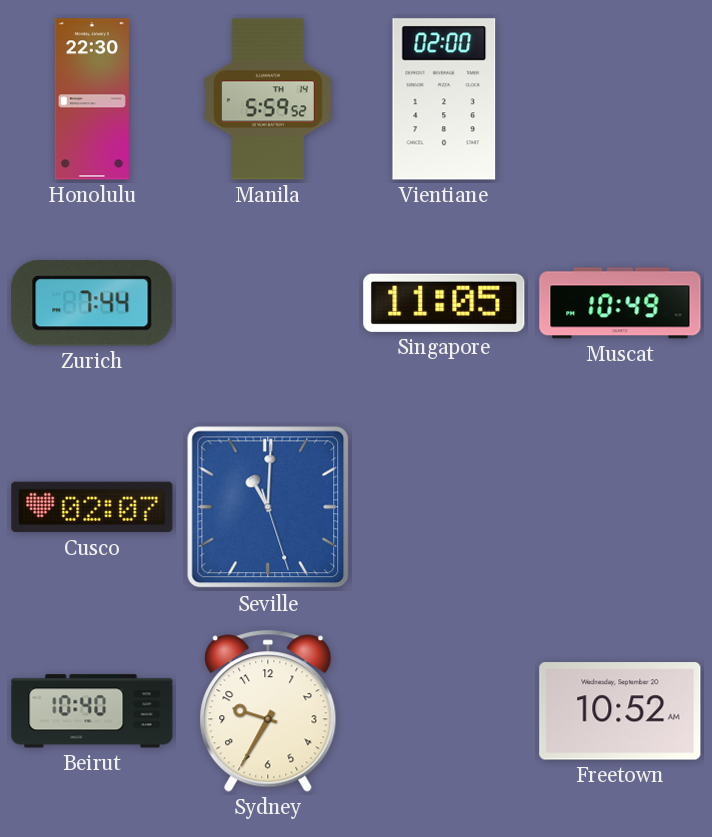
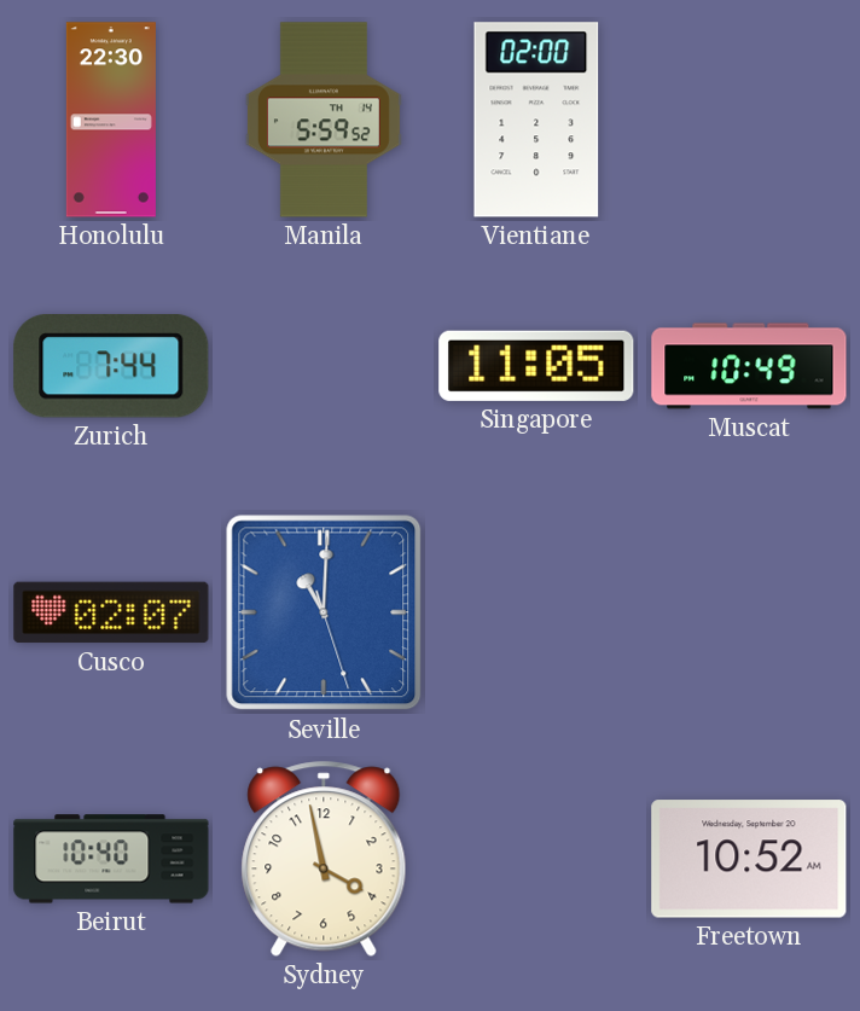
Sydney: 9:35 -> 3:58 (324, 859)
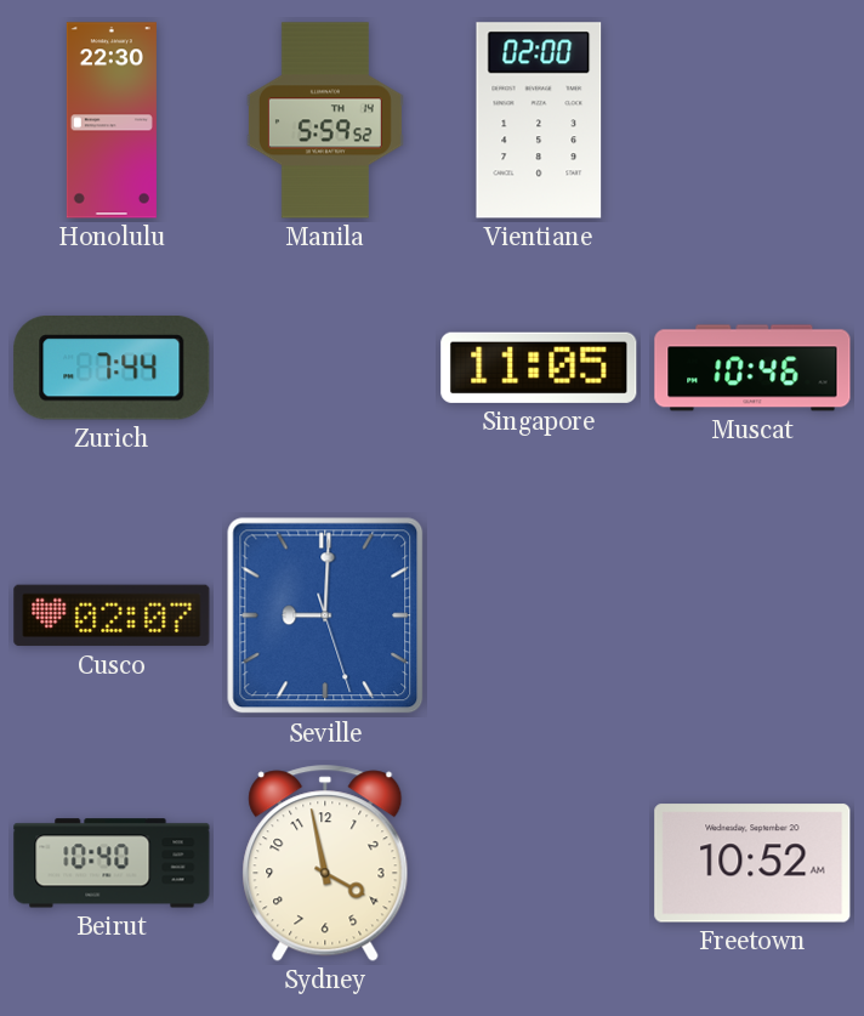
Muscat: 10:49 -> 10:46 (752, 368)
Seville: 11:00 -> 9:00 (325, 615)
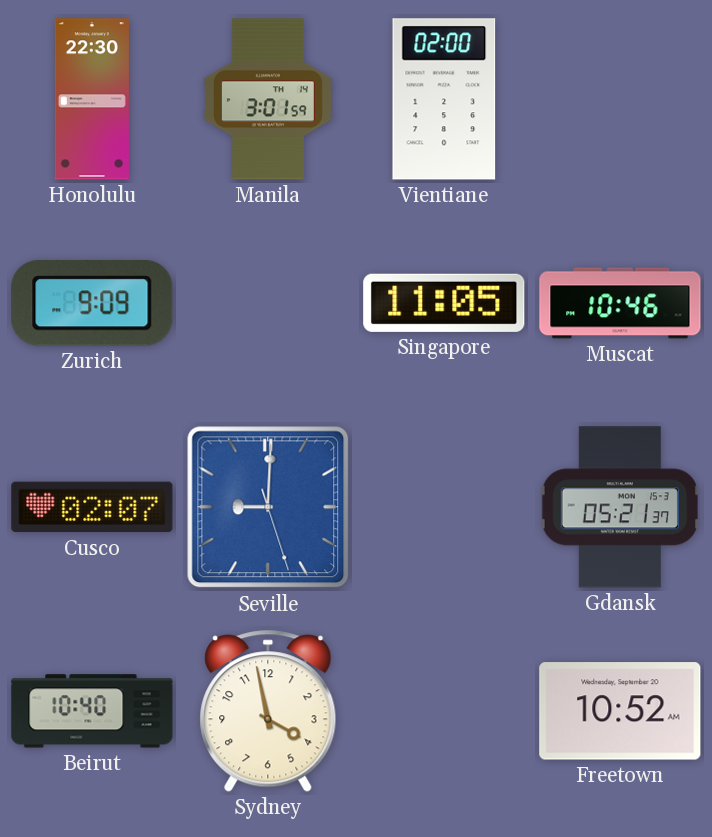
Manila: 5:59 -> 3:01 (268, 99)
Zurich: 7:44 -> 9:09 (92, 304)
Gdansk: none -> 05:21 (620, 507)
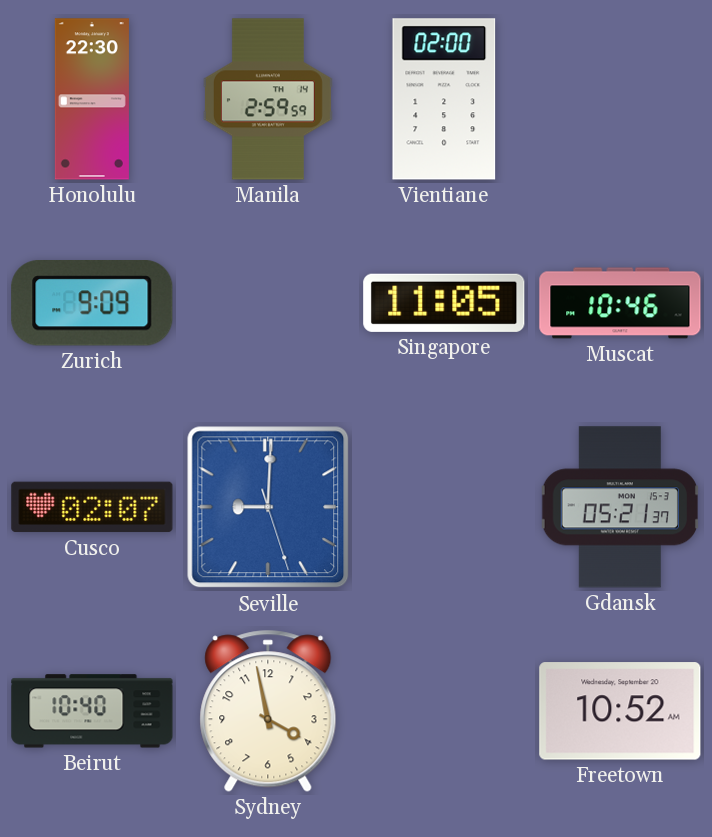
Manila: 3:01 -> 2:59 (268, 99)
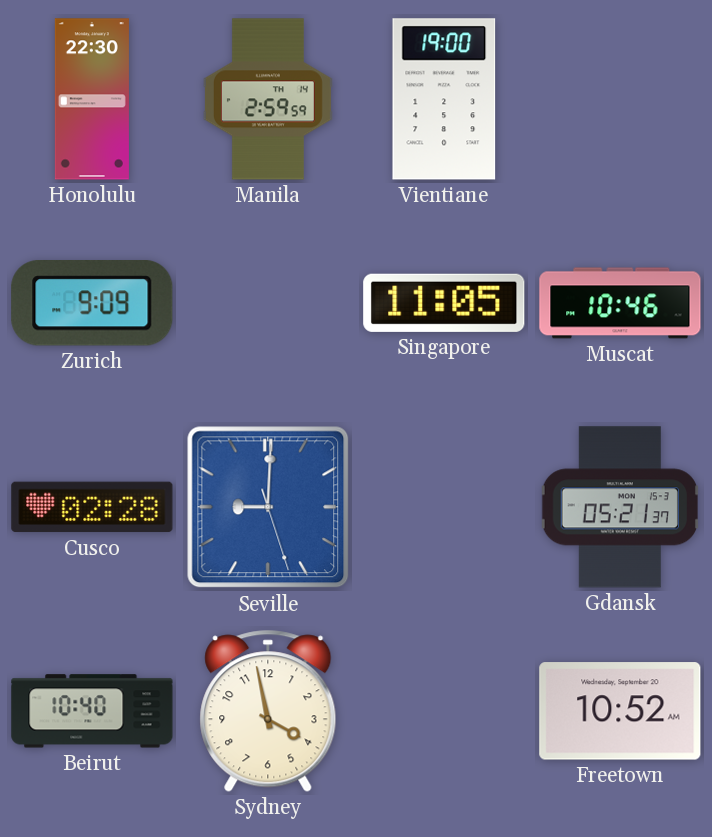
Vientiane: 02:00 -> 19:00 (444, 99)
Cusco: 02:07 -> 02:28 (92, 507)
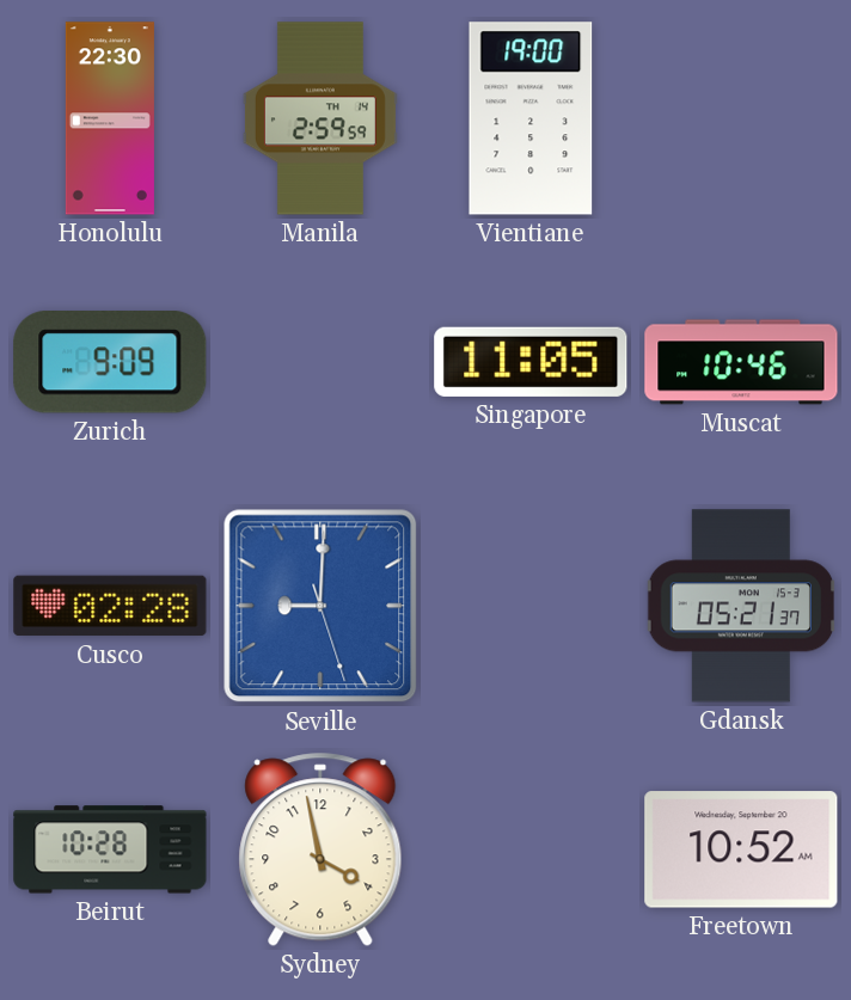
Beirut: 10:40 -> 10:28 (110, 849)
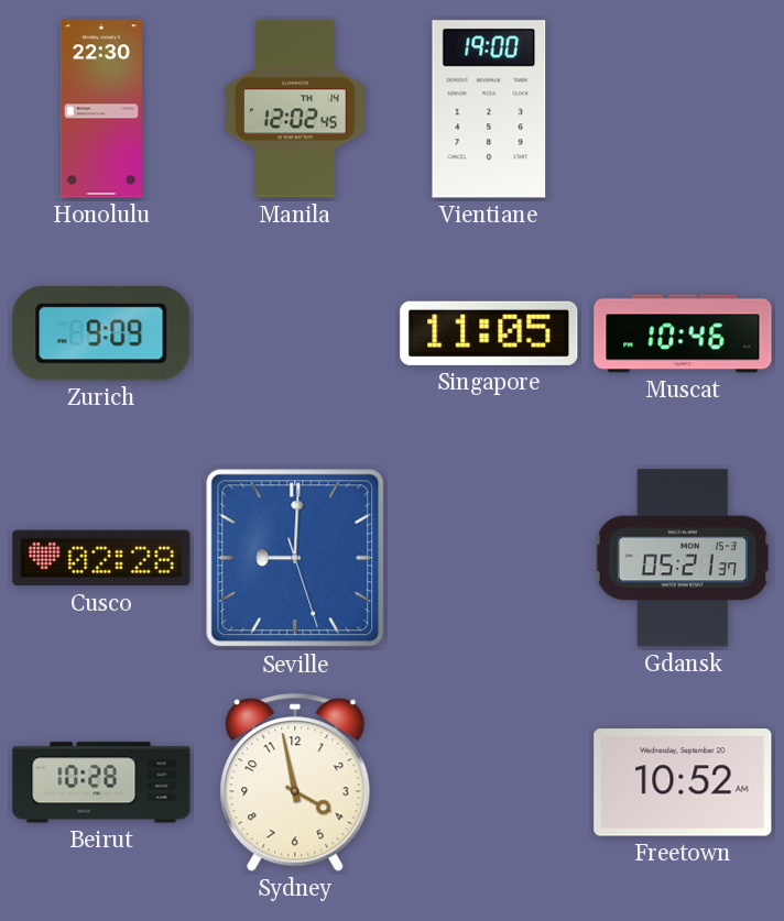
Manila: 2:59 -> 12:02 (295, 109)
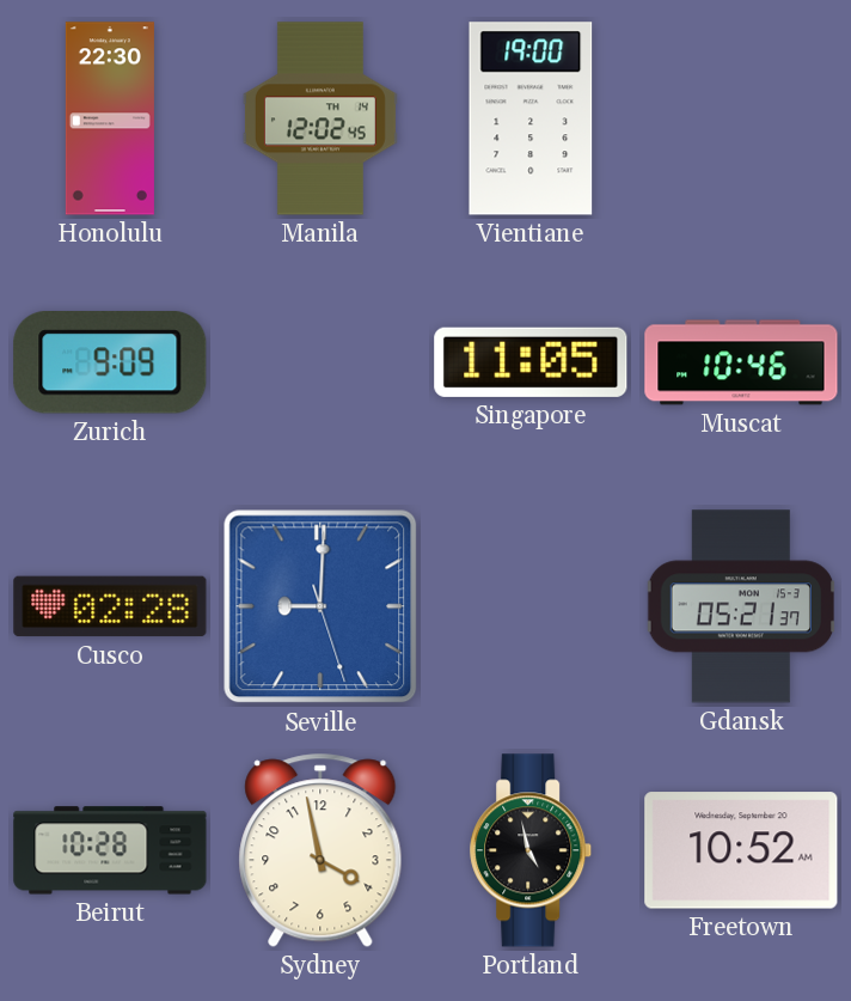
Portland: none -> 4:58 (532, 850)
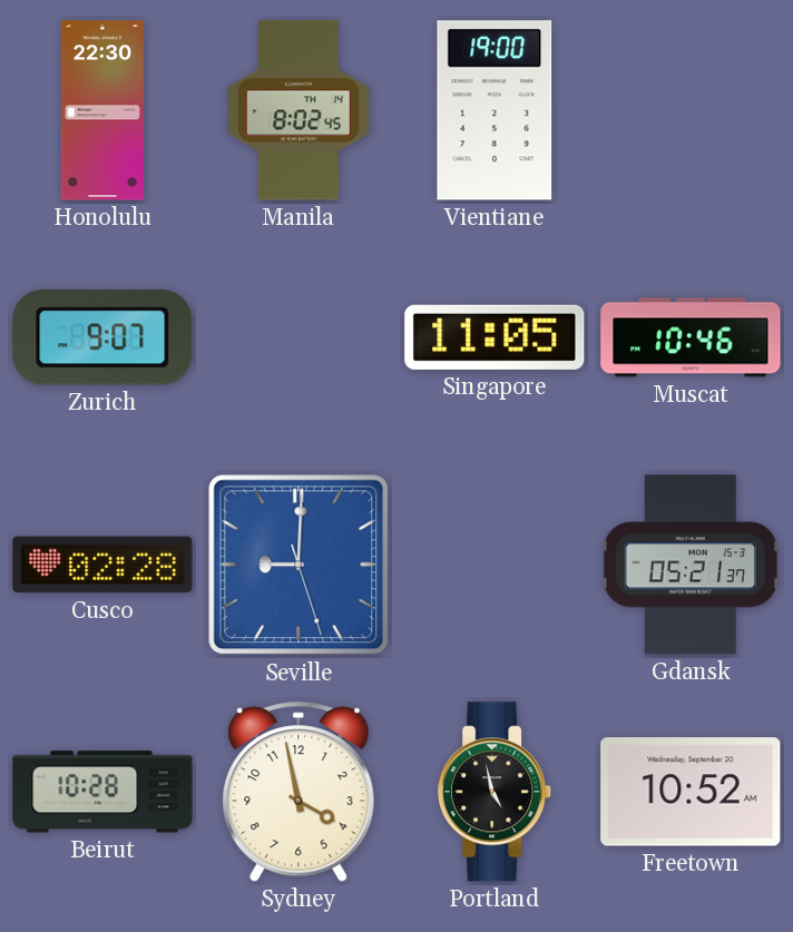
Manila: 12:02 -> 8:02 (298, 110)
Zurich: 9:09 -> 9:07 (102, 339)
